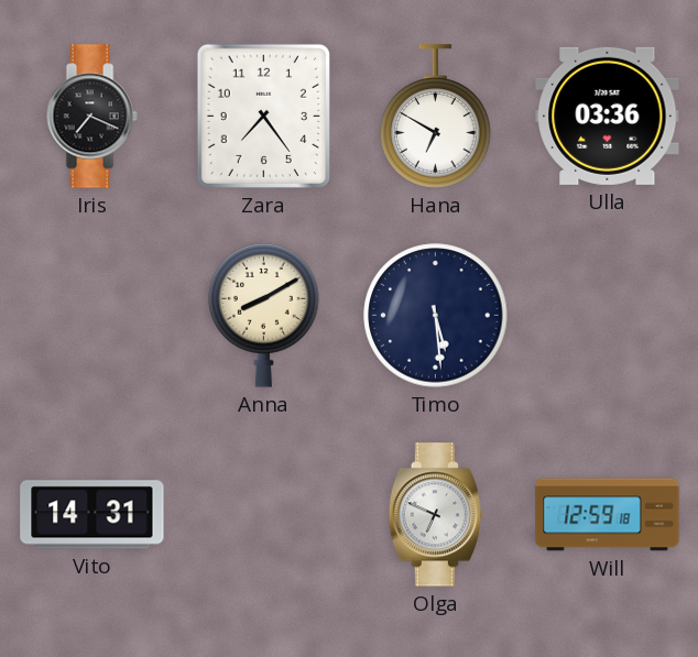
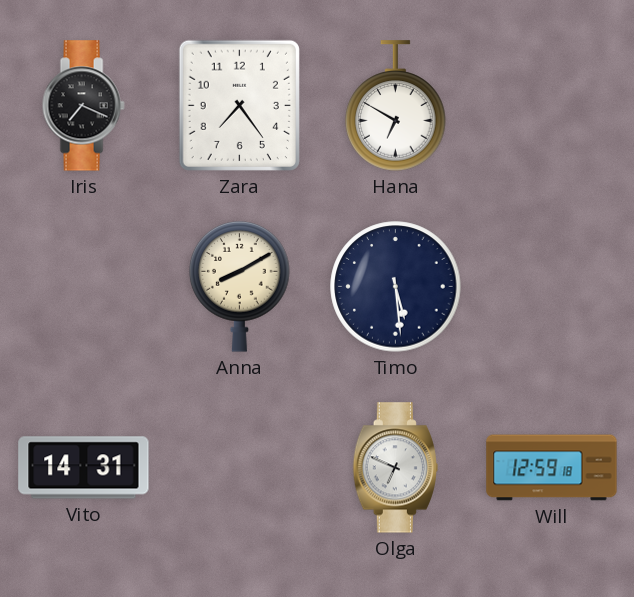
Ulla: 03:36 -> none (608, 116)
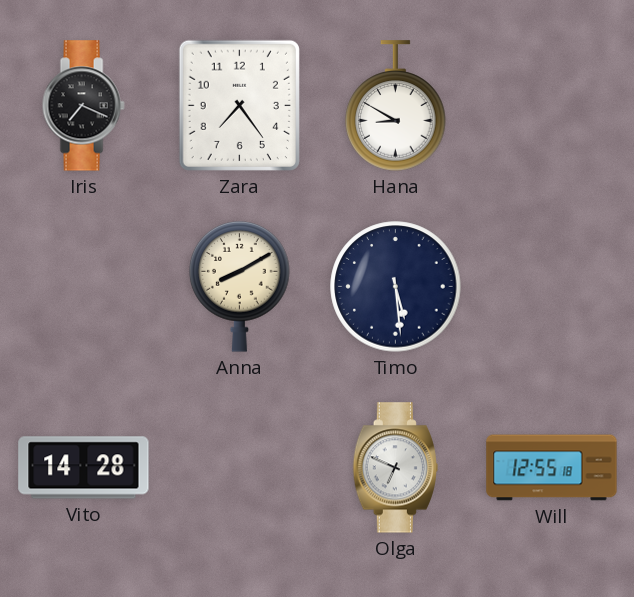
Hana: 6:50 -> 8:50 (396, 106)
Vito: 14:31 -> 14:28 (84, 468)
Will: 12:59 -> 12:55 (552, 468)
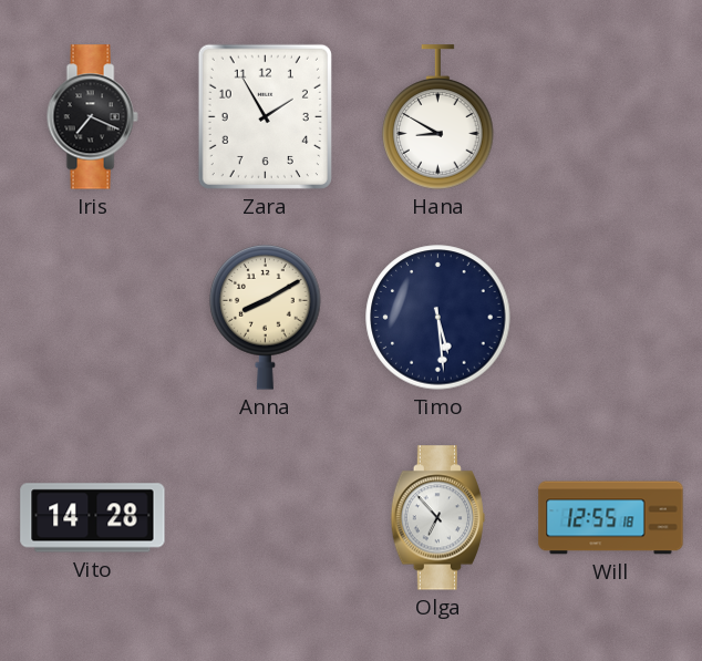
Zara: 7:24 -> 1:55 (265, 116)
Olga: 6:49 -> 6:53 (437, 518)
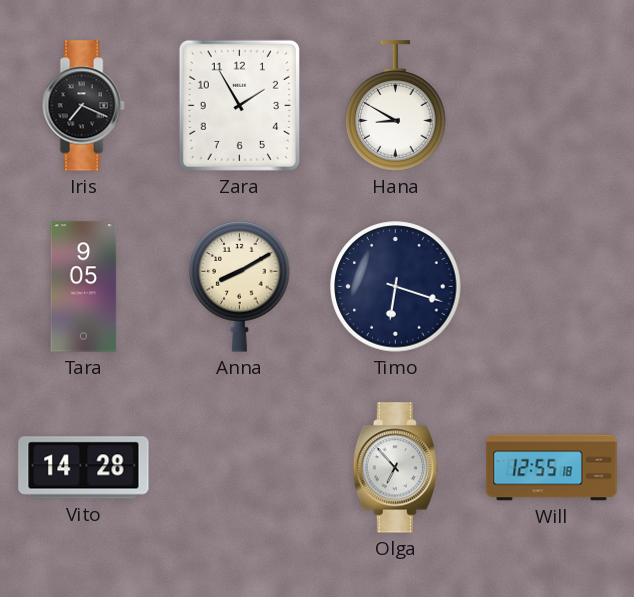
Tara: none -> 9:05 (84, 287)
Timo: 5:29 -> 6:18 (396, 287)
